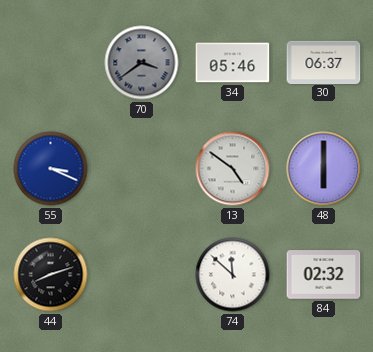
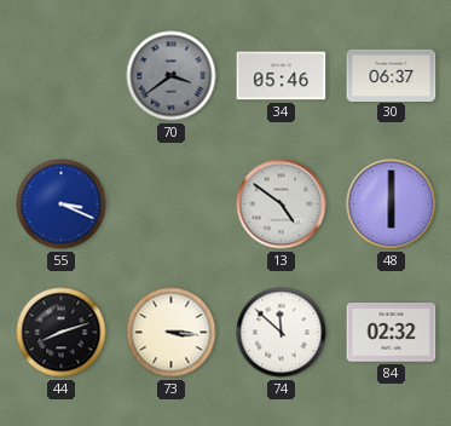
73: none -> 3:16 (172, 333)
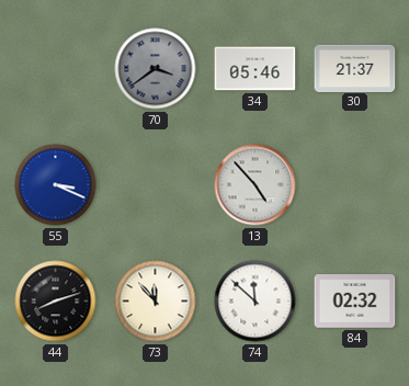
30: 06:37 -> 21:37 (355, 68)
13: 4:51 -> 4:53 (255, 185)
48: 6:00 -> none (392, 205)
73: 3:16 -> 11:53 (156, 302)
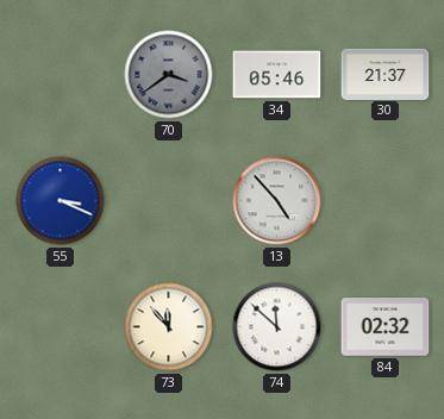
44: 8:12 -> none (56, 302)
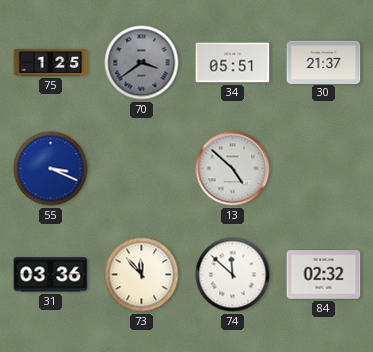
75: none -> 1:25 (51, 62)
34: 05:46 -> 05:51 (233, 63)
13: 4:53 -> 4:52 (233, 169)
31: none -> 03:36 (51, 275)
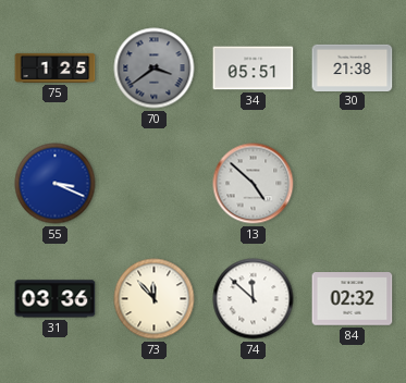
30: 21:37 -> 21:38 (353, 67)
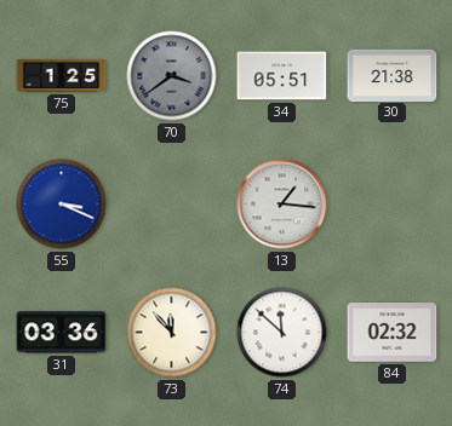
13: 4:52 -> 1:16 (282, 205)
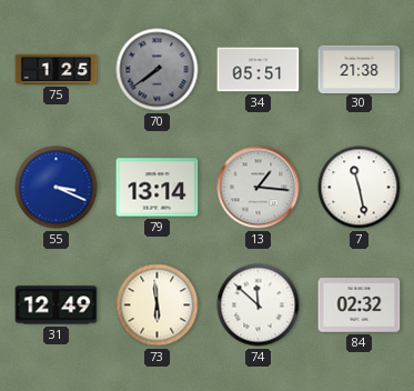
70: 3:39 -> 7:39 (158, 70)
79: none -> 13:14 (158, 188)
7: none -> 11:28 (360, 188)
31: 03:36 -> 12:49 (57, 305)
73: 11:53 -> 5:59 (158, 305)
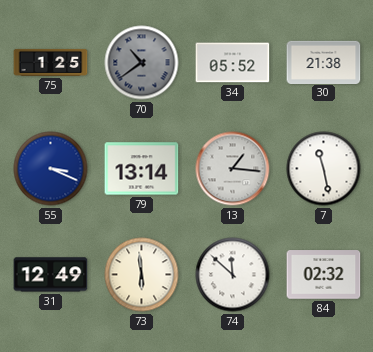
70: 7:39 -> 10:39 (142, 63)
34: 05:51 -> 05:52 (233, 63)
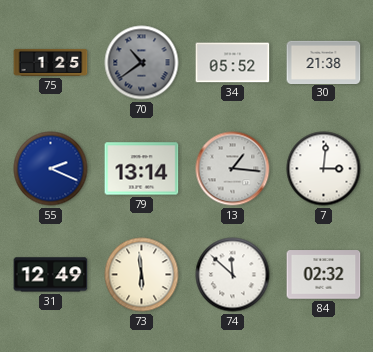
55: 3:19 -> 2:19 (51, 169)
7: 11:28 -> 3:01 (324, 169)
